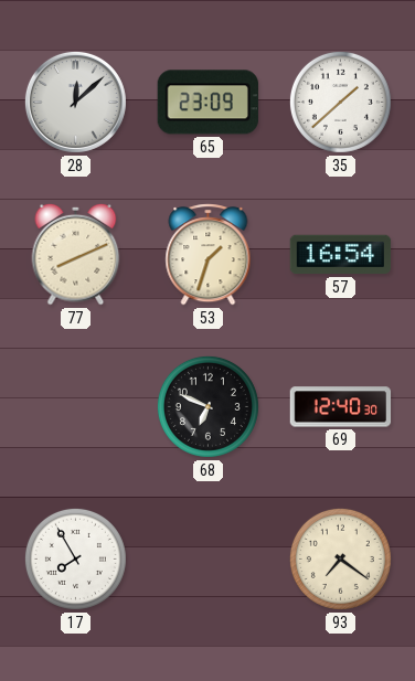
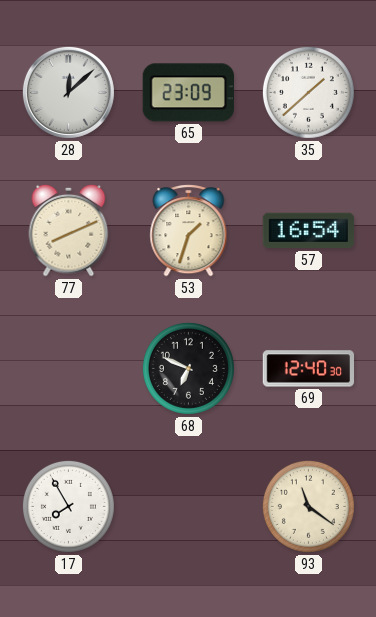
93: 7:21 -> 11:21 (308, 506)
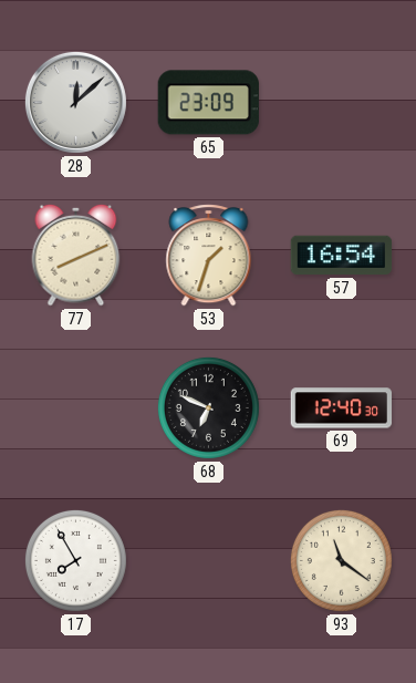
35: 1:38 -> none (308, 92)
